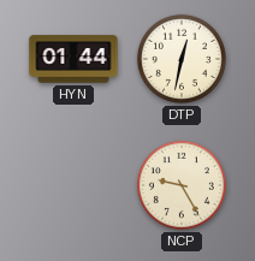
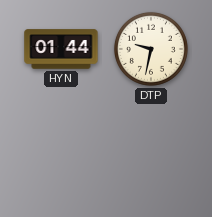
DTP: 12:32 -> 9:32 (151, 49)
NCP: 9:25 -> none (182, 185)
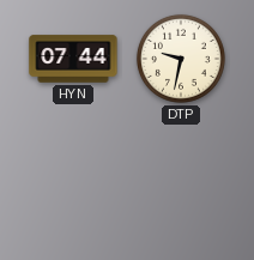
HYN: 01:44 -> 07:44 (73, 59)
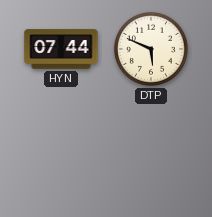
DTP: 9:32 -> 5:49 (151, 49)
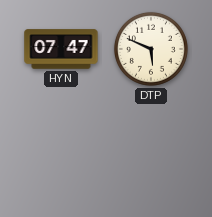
HYN: 07:44 -> 07:47 (61, 49)
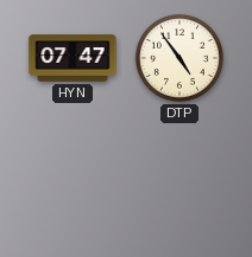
DTP: 5:49 -> 4:54 (179, 58)
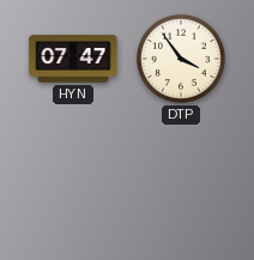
DTP: 4:54 -> 3:54 (181, 59)
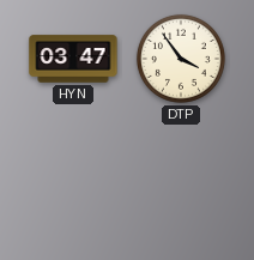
HYN: 07:47 -> 03:47 (73, 59)
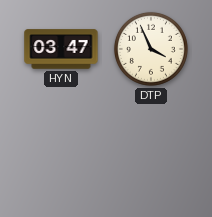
DTP: 3:54 -> 3:56 (151, 49)
